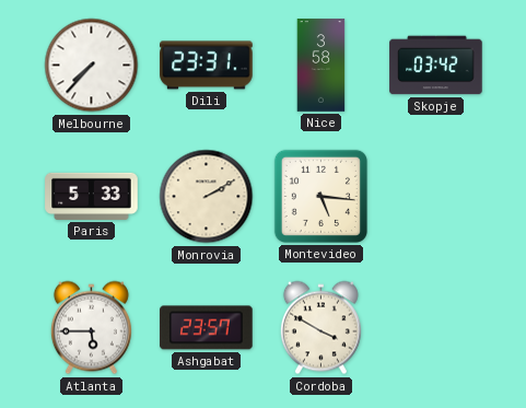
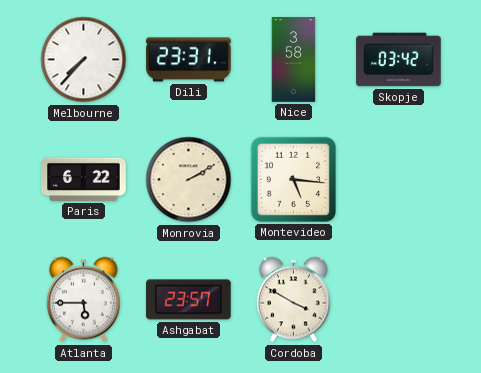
Paris: 5:33 -> 6:22 (84, 179)
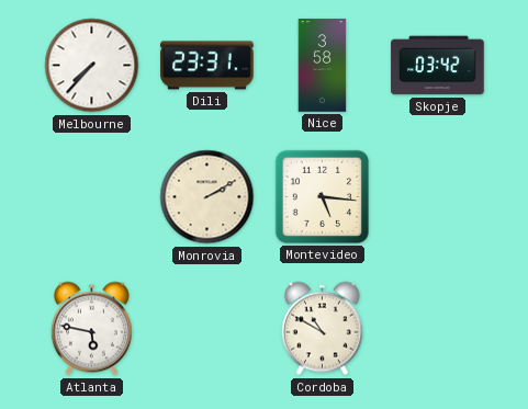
Paris: 6:22 -> none (84, 179)
Atlanta: 5:45 -> 5:47 (91, 329)
Ashgabat: 23:57 -> none (189, 300)
Cordoba: 3:50 -> 10:50 (322, 329)
